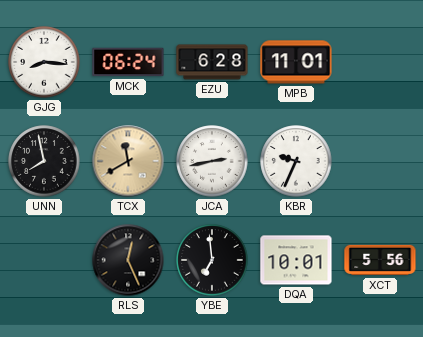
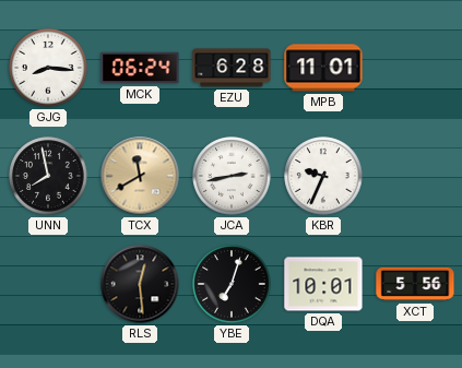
RLS: 12:26 -> 12:29 (140, 284)
YBE: 6:59 -> 7:03 (232, 284)
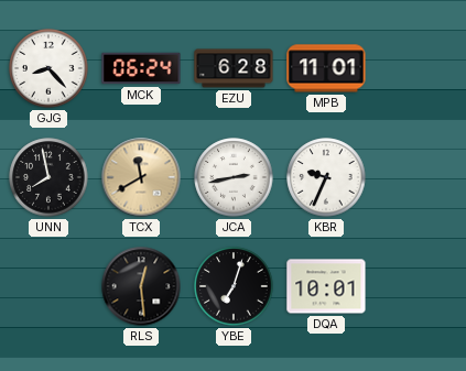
GJG: 8:16 -> 8:23 (48, 68)
XCT: 5:56 -> none (415, 284)
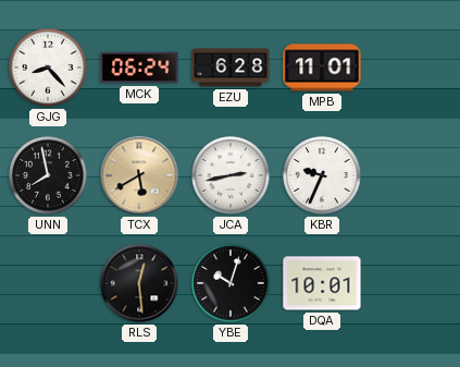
TCX: 11:40 -> 5:40 (139, 175)
YBE: 7:03 -> 10:03 (231, 283)
